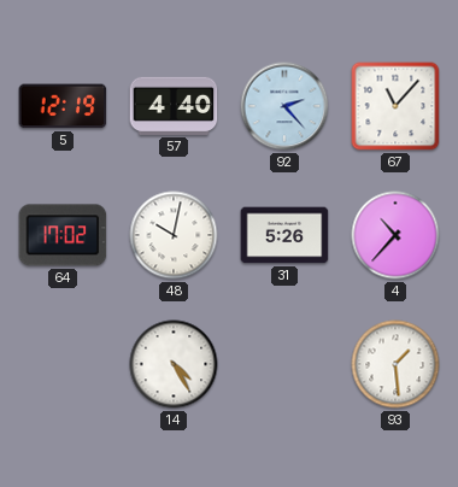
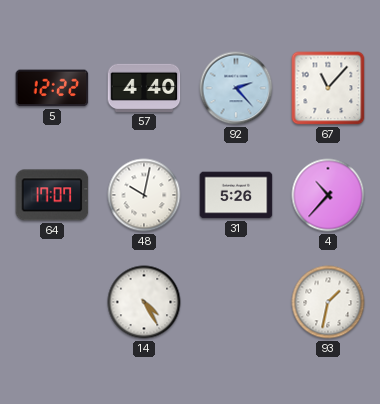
5: 12:19 -> 12:22 (52, 88)
64: 17:02 -> 17:07 (52, 195)
93: 1:29 -> 1:32 (328, 302)
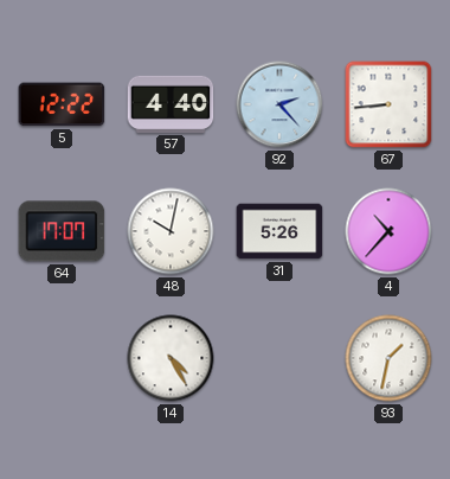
67: 11:07 -> 8:44 (388, 104)
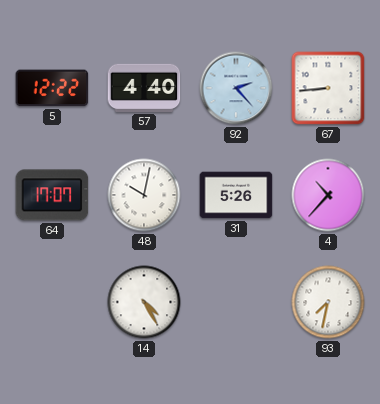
93: 1:32 -> 7:32 (328, 302)
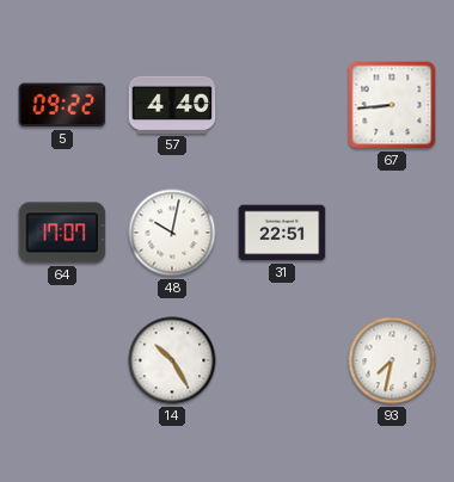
5: 12:22 -> 09:22 (62, 105)
92: 2:23 -> none (236, 88)
31: 5:26 -> 22:51 (282, 233)
4: 10:37 -> none (328, 195)
14: 4:25 -> 10:25 (172, 360)
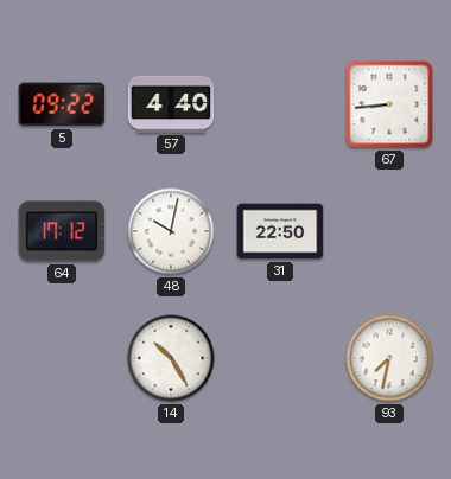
64: 17:07 -> 17:12 (62, 231)
31: 22:51 -> 22:50 (280, 231)
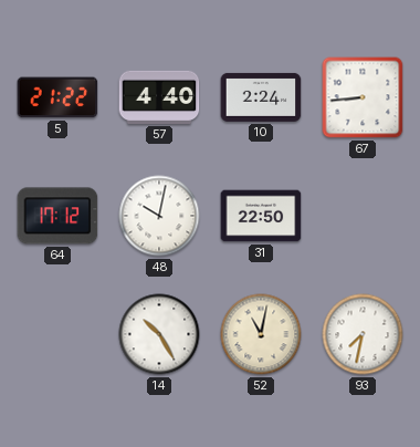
5: 09:22 -> 21:22 (57, 97)
10: none -> 2:24 (261, 97)
52: none -> 11:02 (261, 334)
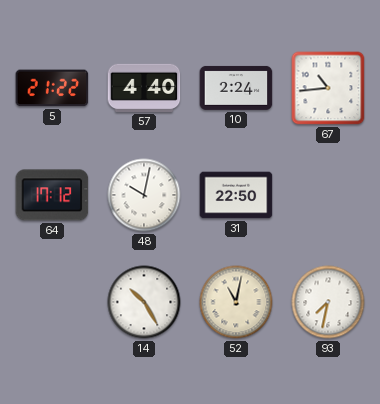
67: 8:44 -> 10:44 (328, 88)
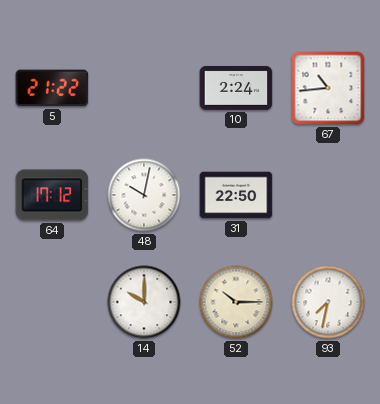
57: 4:40 -> none (144, 88)
14: 10:25 -> 10:00 (144, 302)
52: 11:02 -> 10:15 (236, 302)
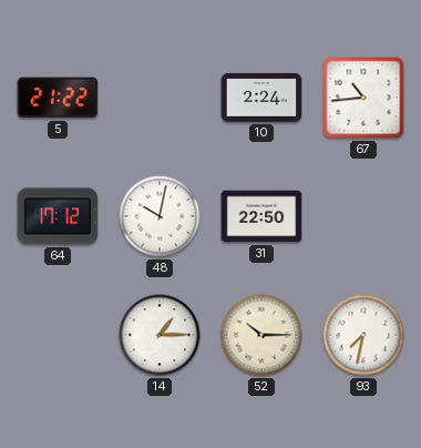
14: 10:00 -> 1:15 (160, 335)
